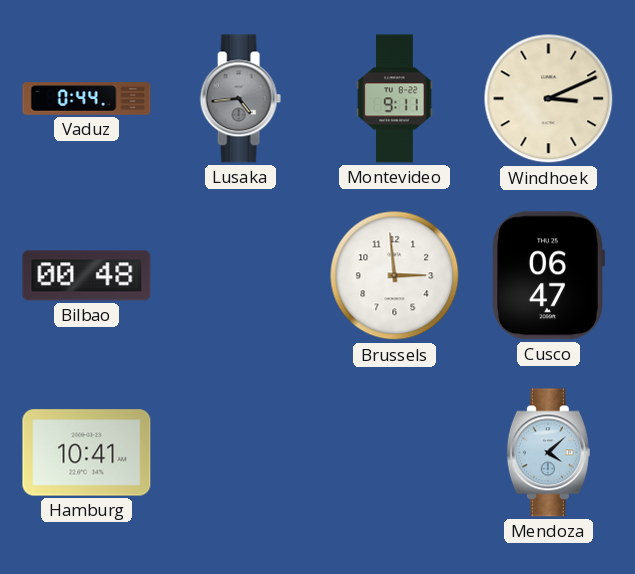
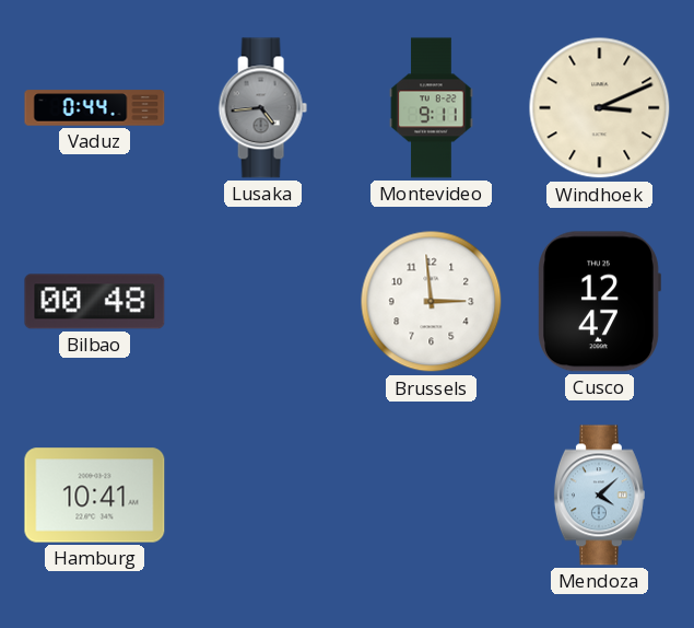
Cusco: 06:47 -> 12:47 (599, 302)
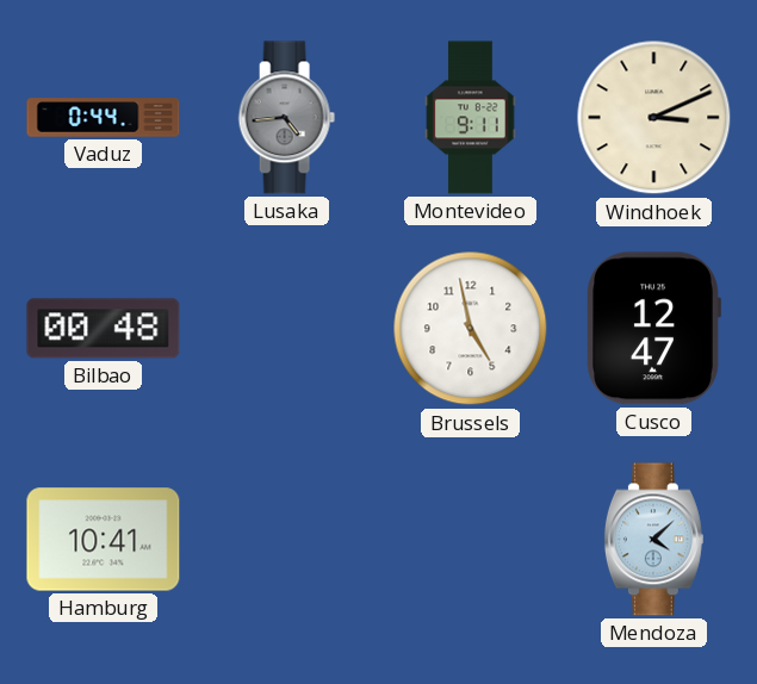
Brussels: 2:59 -> 4:58 (471, 329)
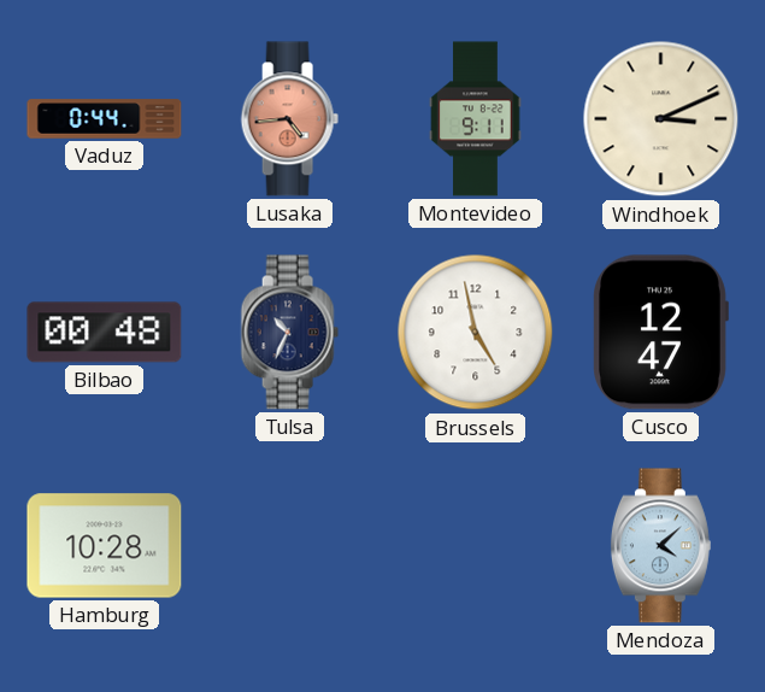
Lusaka dial: grey -> salmon (289, 119)
Tulsa: none -> 10:34 (289, 333)
Hamburg: 10:41 -> 10:28 (105, 546)
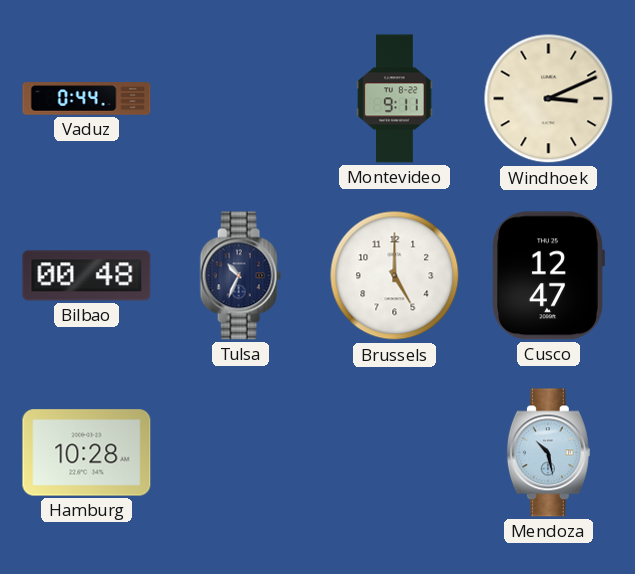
Lusaka: 4:44 -> none (289, 119)
Brussels: 4:58 -> 5:00 (395, 276)
Mendoza: 4:08 -> 10:28 (548, 453)
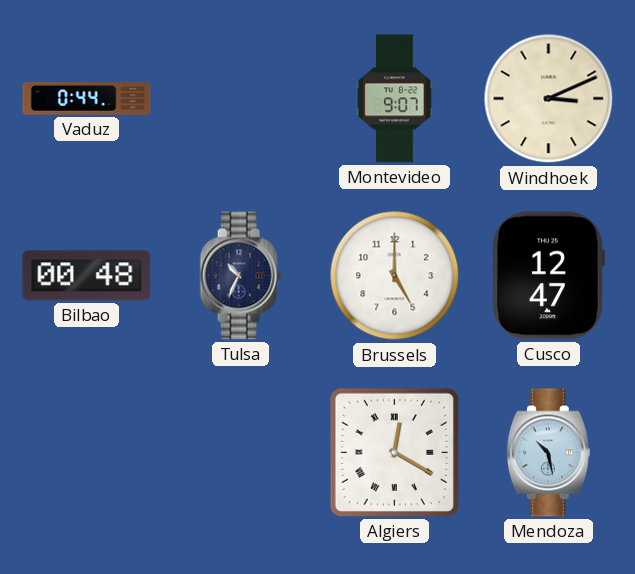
Montevideo: 9:11 -> 9:07 (395, 99)
Hamburg: 10:28 -> none (87, 453)
Algiers: none -> 12:20 (394, 452)
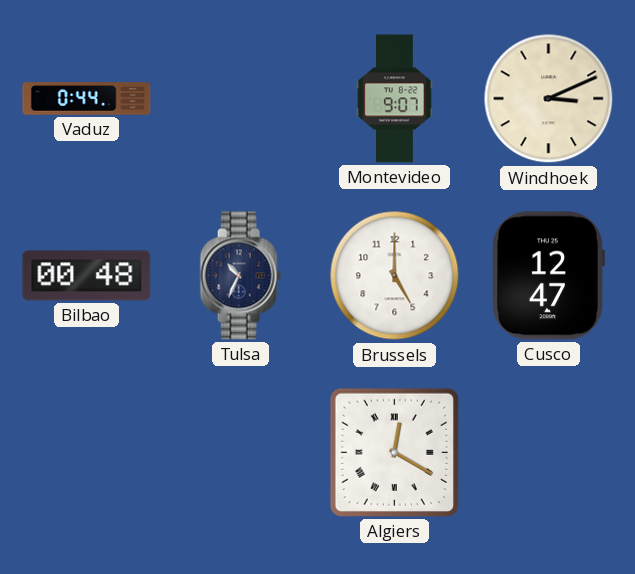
Mendoza: 10:28 -> none (548, 453)
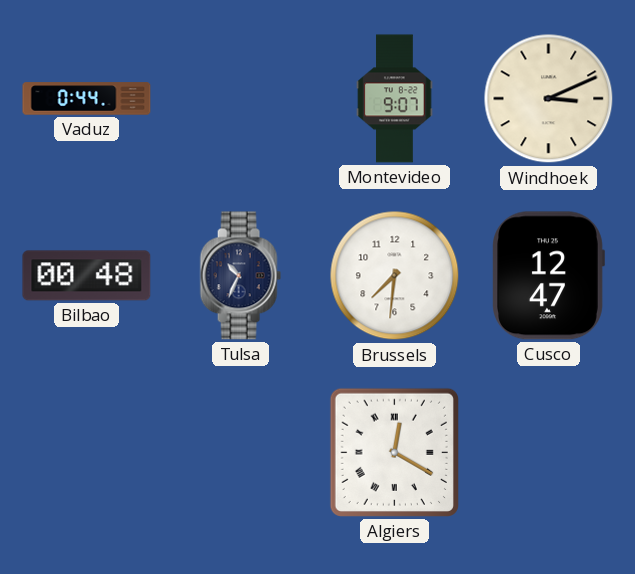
Brussels: 5:00 -> 7:31 (395, 276)
